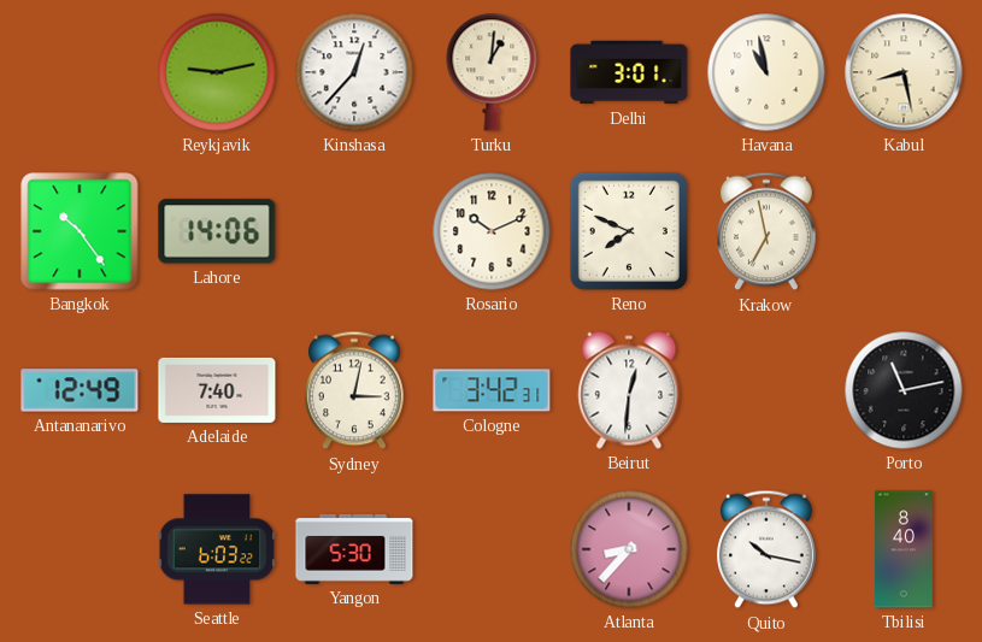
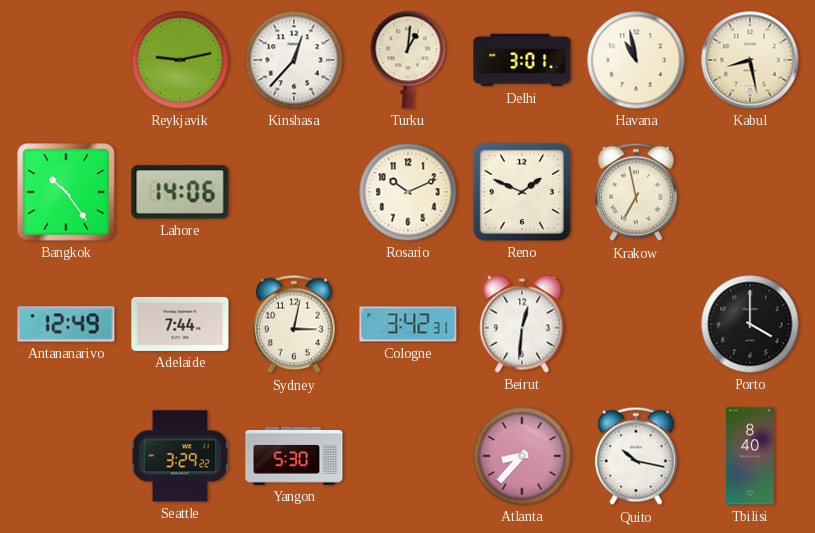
Reno: 7:49 -> 1:49 (522, 192)
Adelaide: 7:40 -> 7:44 (180, 324)
Porto: 11:13 -> 4:00 (750, 324)
Seattle: 6:03 -> 3:29 (180, 456)
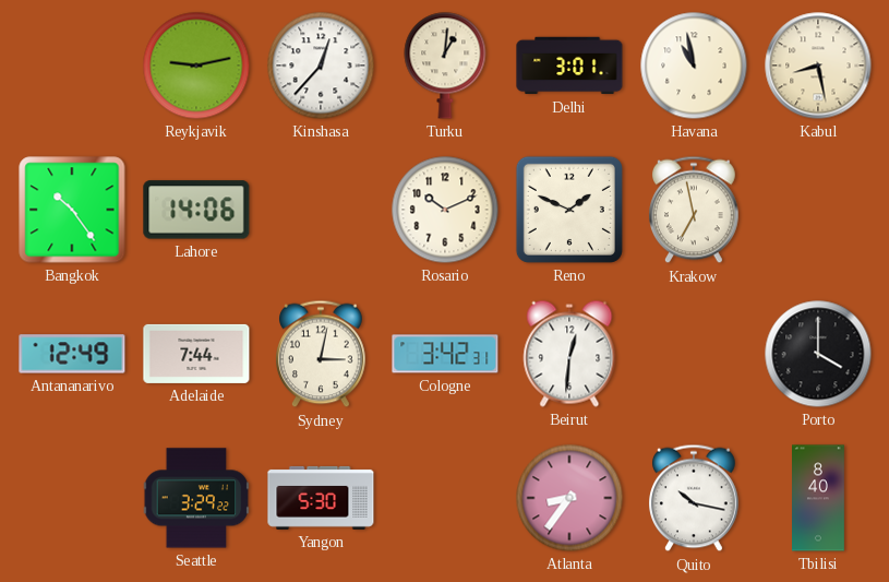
Atlanta: 8:37 -> 8:36 (569, 498)
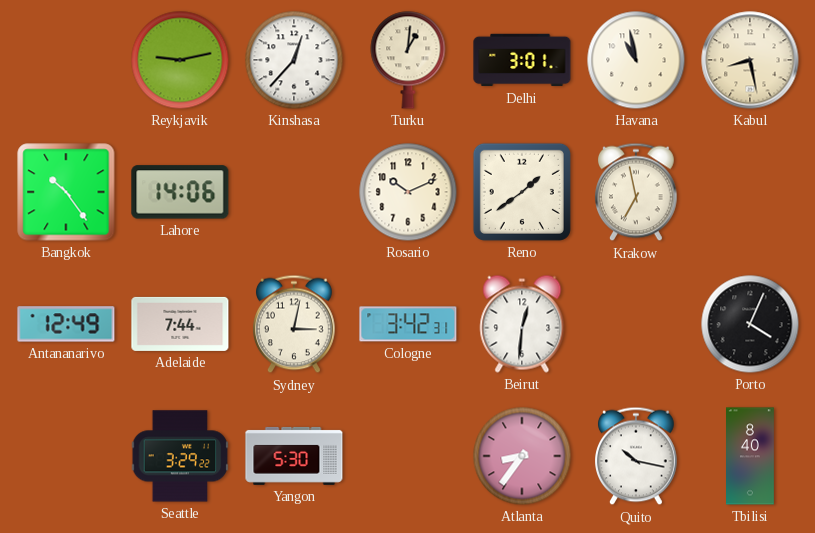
Reno: 1:49 -> 1:39 (522, 192)
Porto: 4:00 -> 4:04 (750, 324)
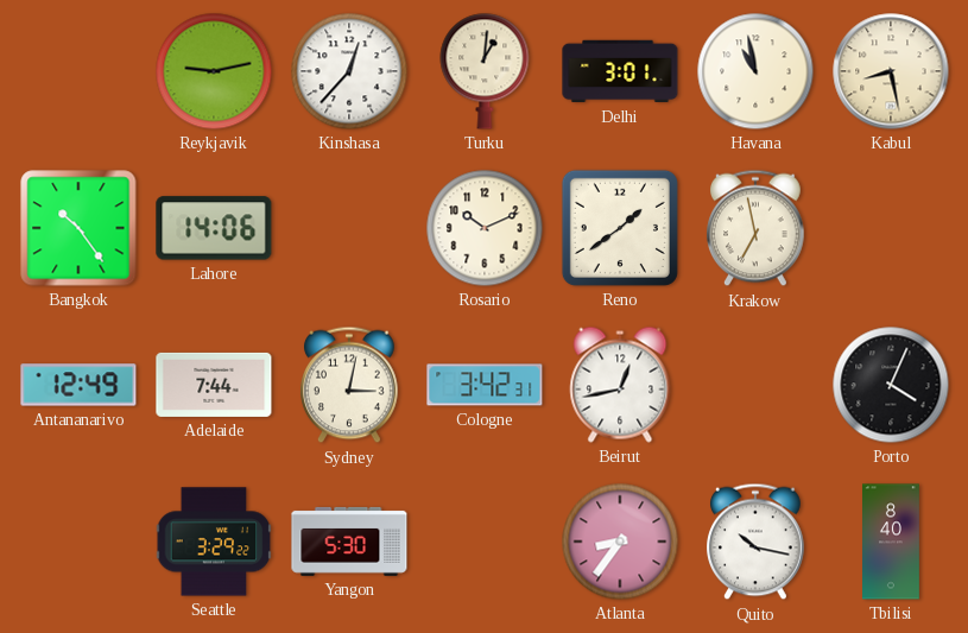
Beirut: 12:31 -> 12:43 (620, 385)
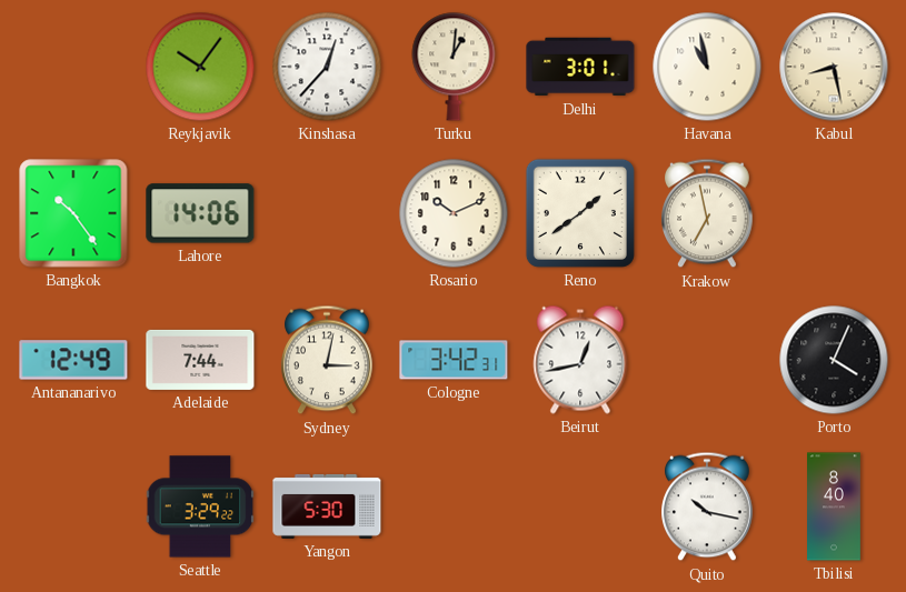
Reykjavik: 9:13 -> 10:06 (200, 67)
Atlanta: 8:36 -> none (620, 542)
